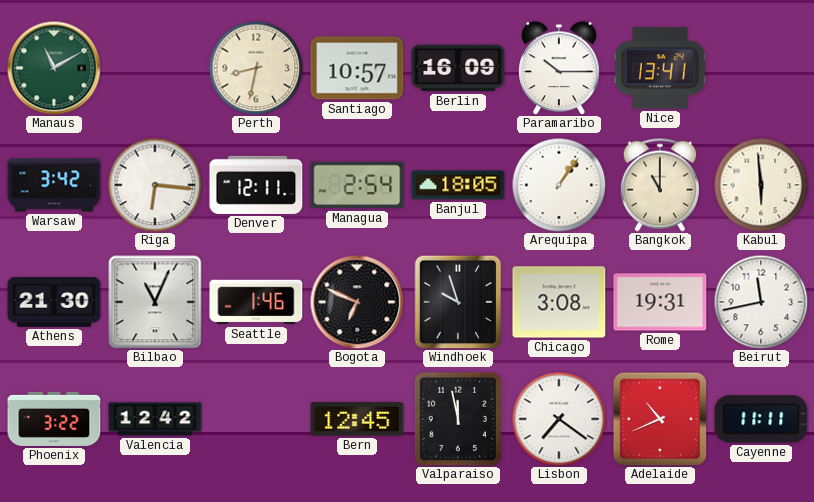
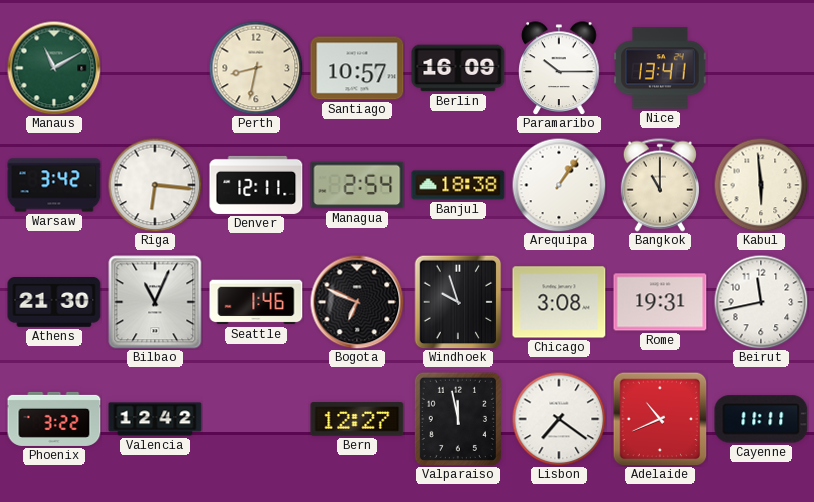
Banjul: 18:05 -> 18:38 (458, 185)
Bern: 12:45 -> 12:27 (357, 419)
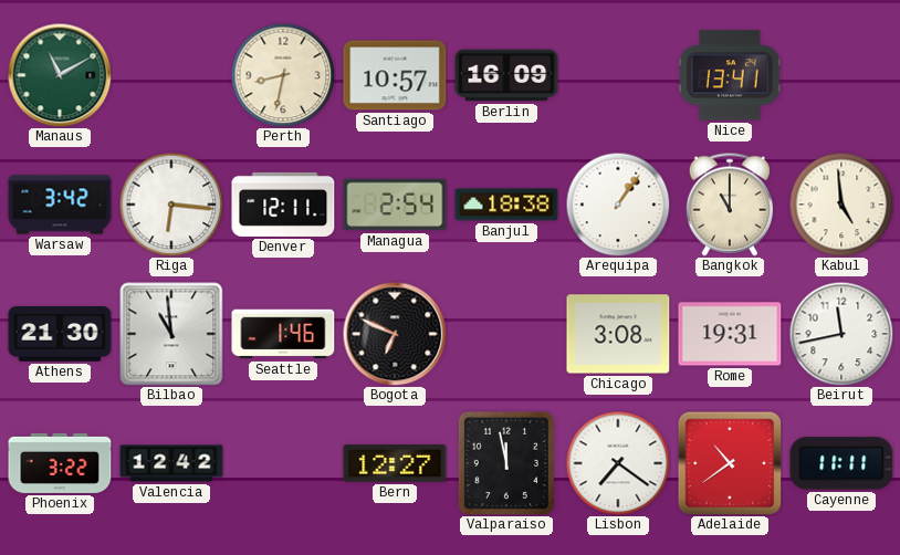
Paramaribo: 10:15 -> none (559, 68)
Kabul: 5:59 -> 4:59 (841, 205)
Bilbao: 11:04 -> 10:59 (171, 334)
Windhoek: 9:57 -> none (458, 302)
Adelaide: 10:41 -> 10:39 (730, 463)
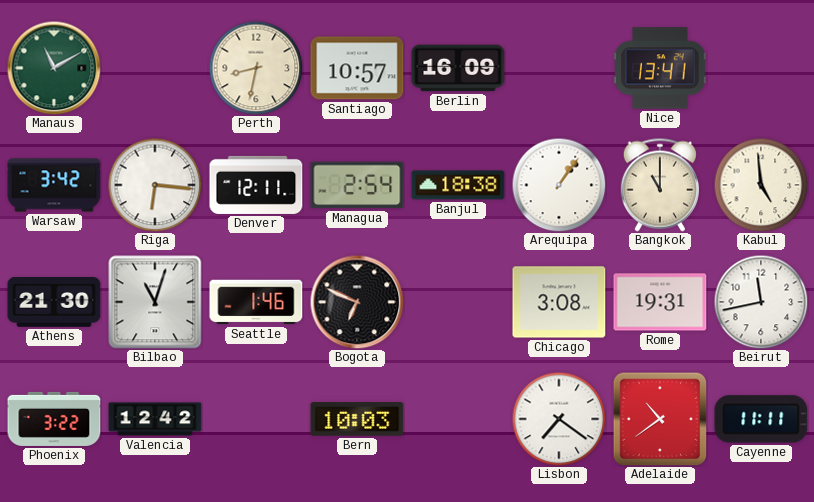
Bilbao: 10:59 -> 11:03 (155, 302)
Bern: 12:27 -> 10:03 (357, 419)
Valparaiso: 11:58 -> none (506, 463)
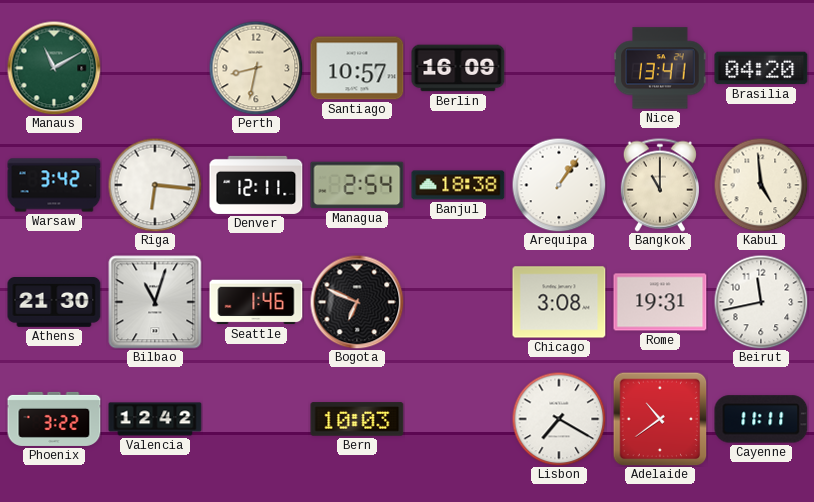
Brasilia: none -> 04:20 (761, 68)
Lisbon: 7:21 -> 7:20 (559, 419)
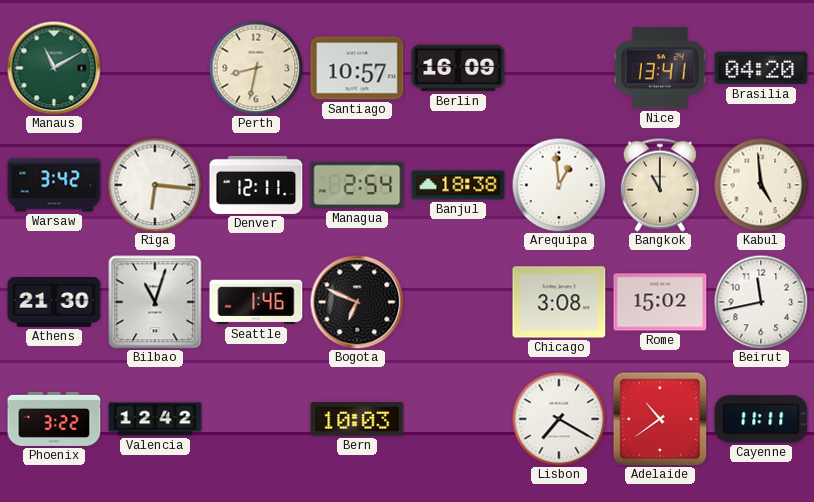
Arequipa: 1:06 -> 12:59 (559, 185)
Rome: 19:31 -> 15:02 (660, 302)
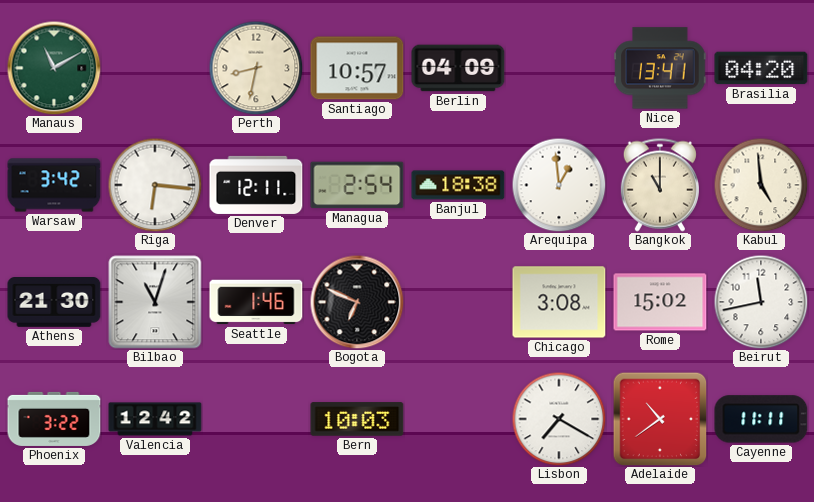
Berlin: 16:09 -> 04:09 (458, 68)
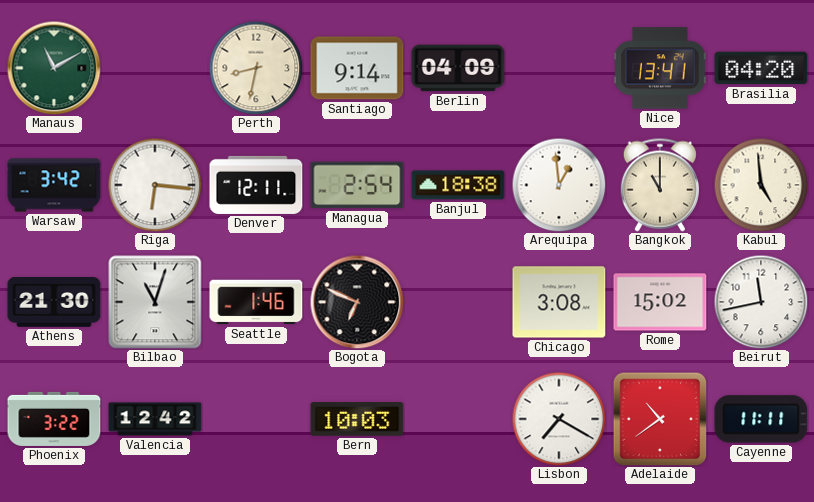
Santiago: 10:57 -> 9:14 (357, 68)
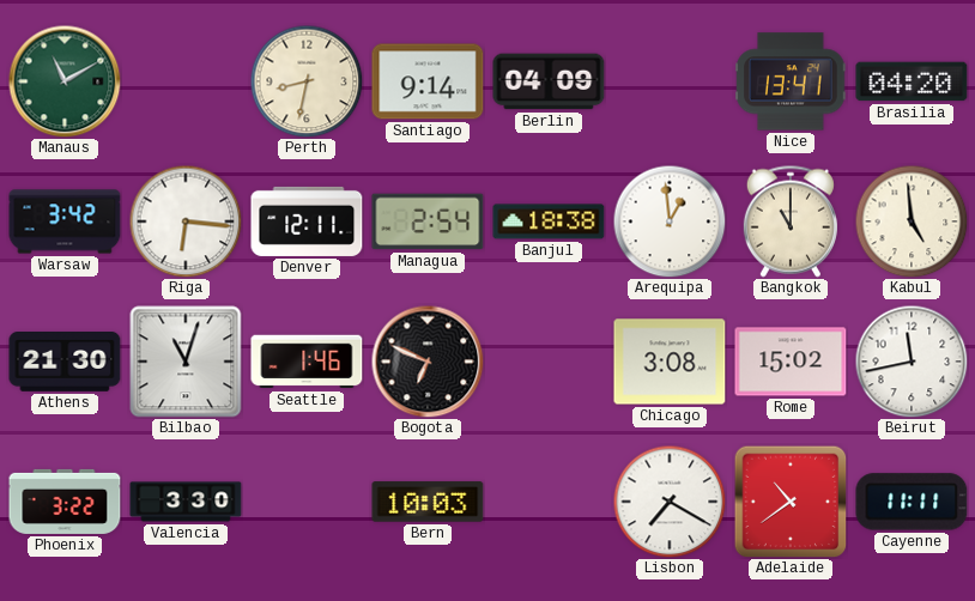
Valencia: 12:42 -> 3:30 (186, 502)
